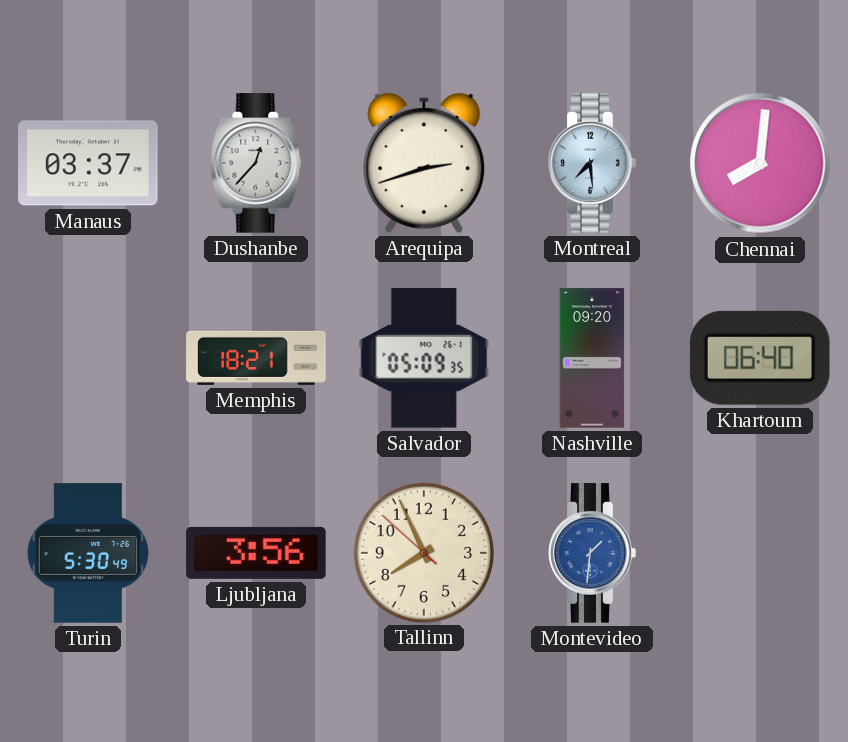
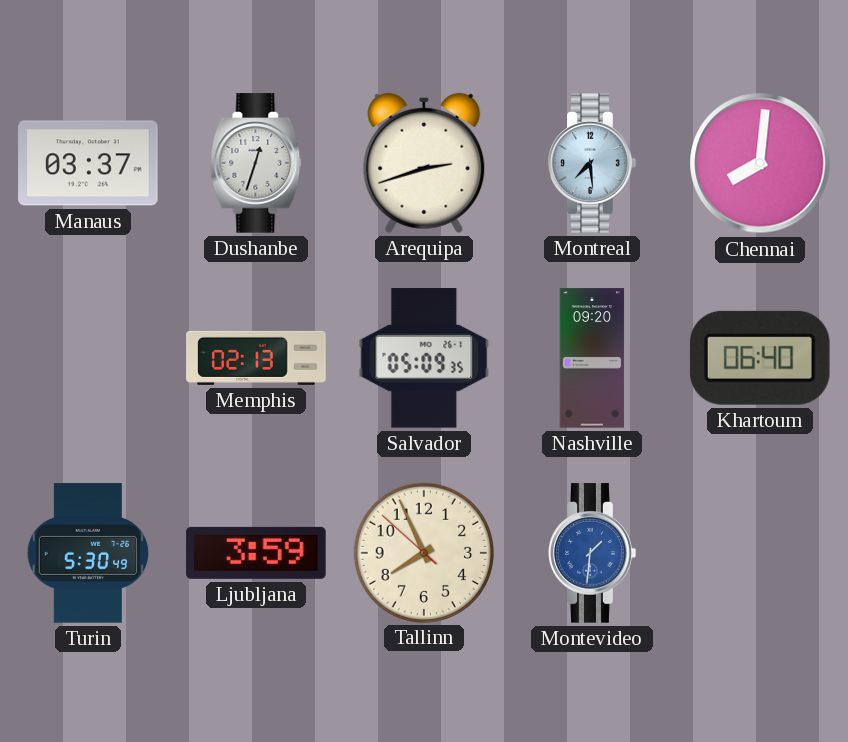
Dushanbe: 12:37 -> 12:33 (256, 163)
Memphis: 18:21 -> 02:13 (256, 358)
Ljubljana: 3:56 -> 3:59 (256, 553)
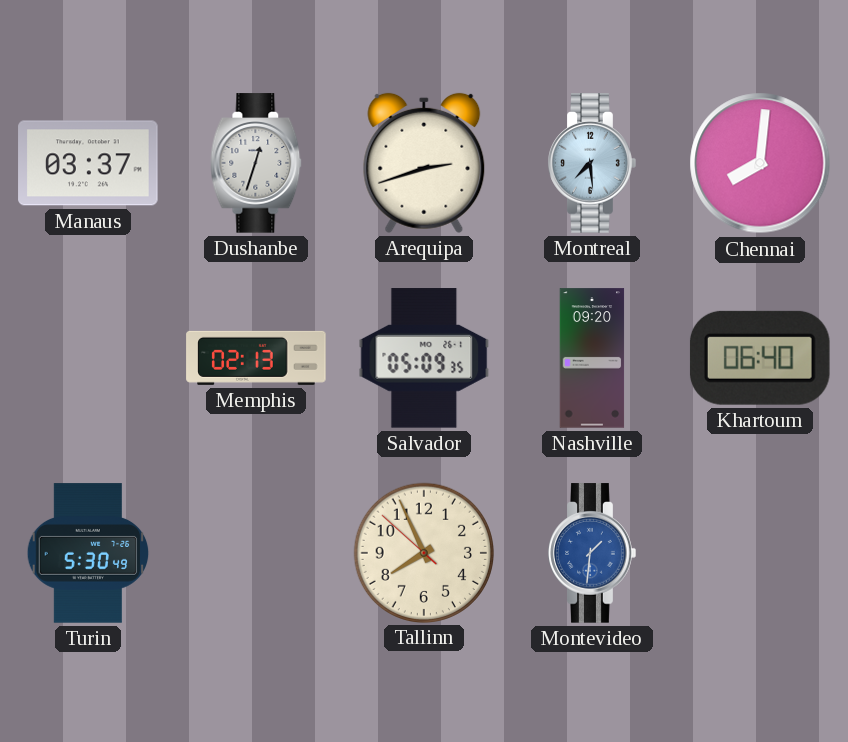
Ljubljana: 3:59 -> none (256, 553)
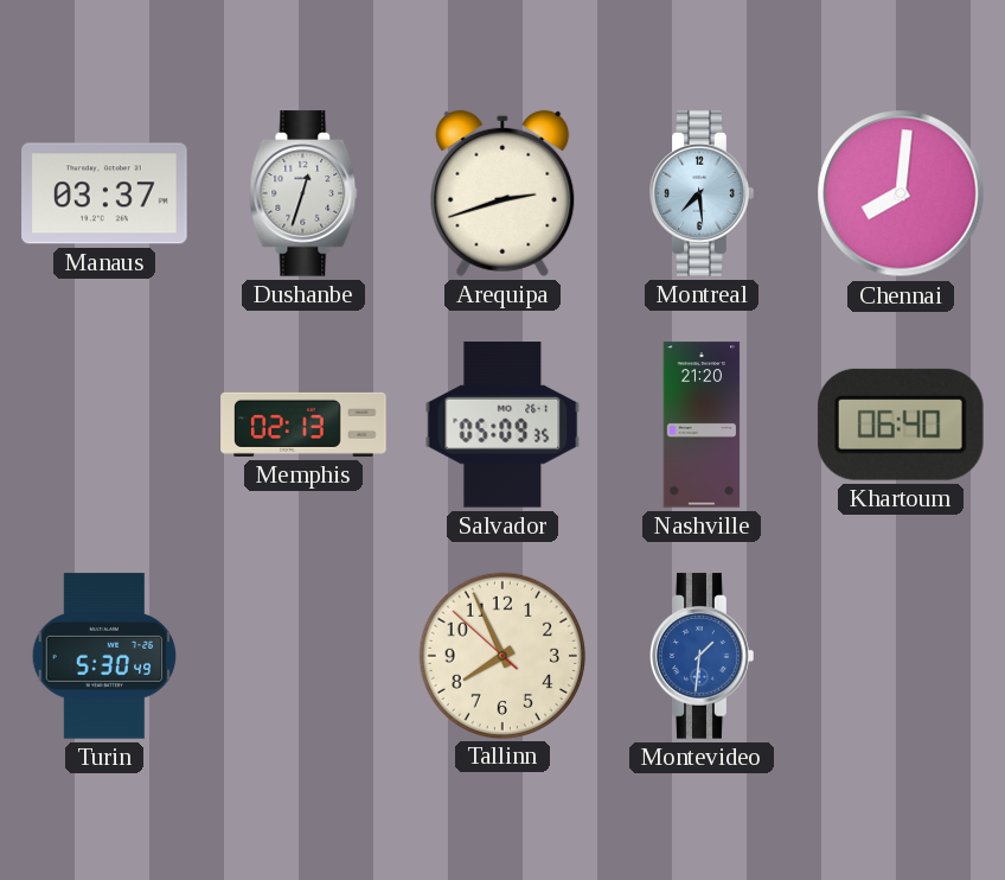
Nashville: 09:20 -> 21:20 (702, 425)
